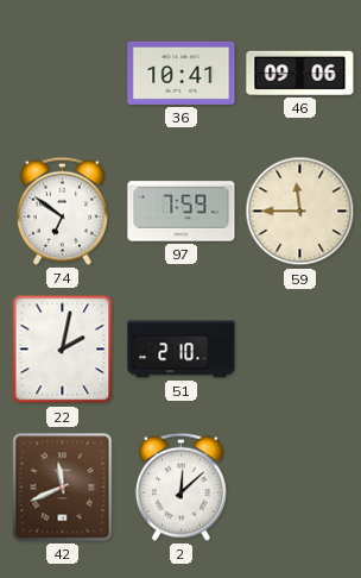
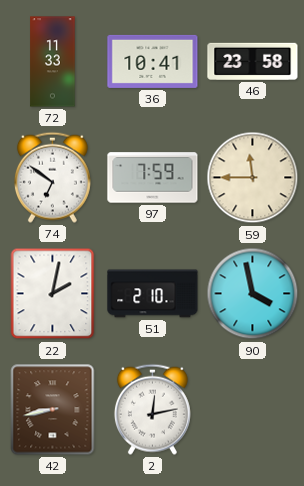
72: none -> 11:33 (53, 62)
46: 09:06 -> 23:58 (253, 61)
90: none -> 3:58 (253, 294)
42: 11:41 -> 8:43 (53, 410)
2: 12:08 -> 12:13 (152, 409)
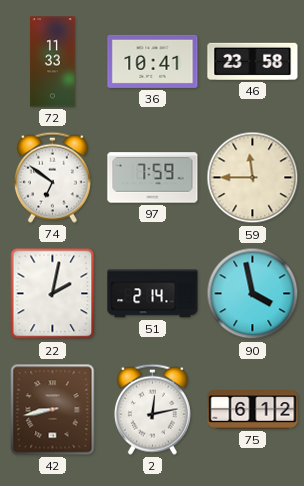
51: 2:10 -> 2:14 (153, 294)
75: none -> 6:12 (253, 410)
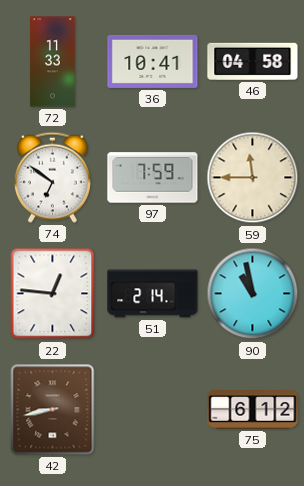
46: 23:58 -> 04:58 (253, 61)
22: 2:02 -> 12:46 (53, 294)
90: 3:58 -> 10:58 (253, 294)
2: 12:13 -> none (152, 409)
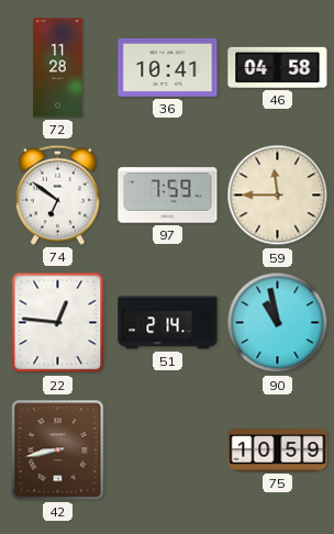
72: 11:33 -> 11:28 (58, 68)
75: 6:12 -> 10:59 (278, 450)
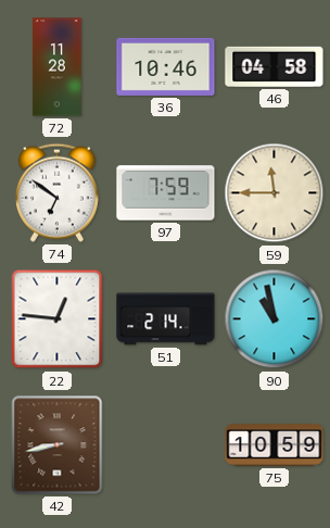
36: 10:41 -> 10:46 (166, 66)
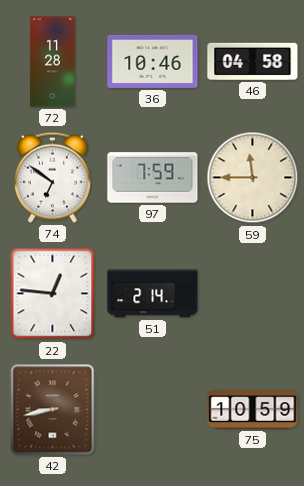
90: 10:58 -> none (275, 319)
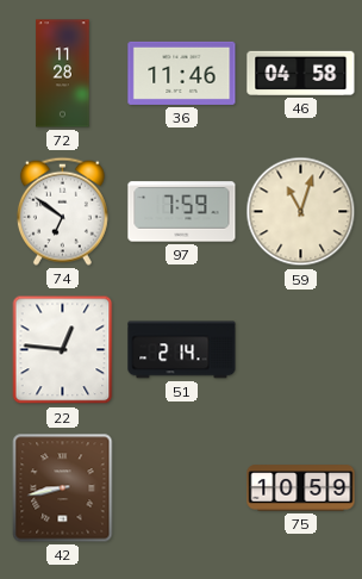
36: 10:46 -> 11:46 (182, 73)
59: 11:45 -> 11:03 (301, 212)
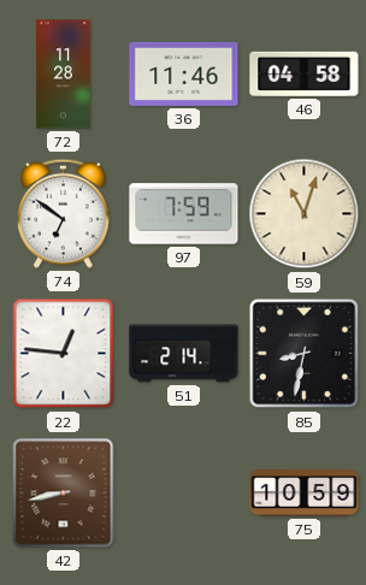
85: none -> 8:32 (305, 354)
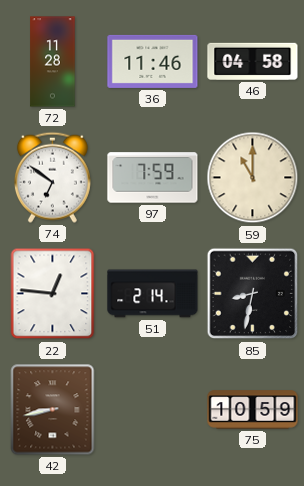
59: 11:03 -> 11:00 (253, 178)
